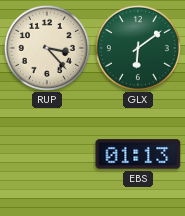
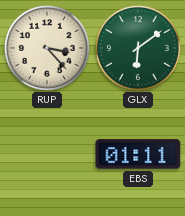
EBS: 01:13 -> 01:11 (138, 154)
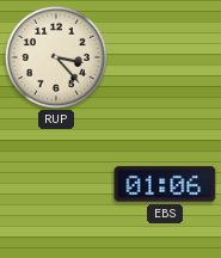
GLX: 6:09 -> none (138, 48)
EBS: 01:11 -> 01:06 (165, 184)
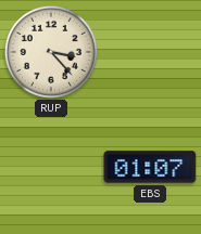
EBS: 01:06 -> 01:07 (150, 167)
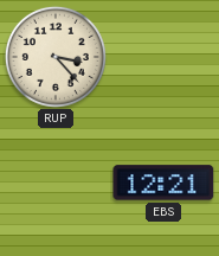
EBS: 01:07 -> 12:21 (163, 183)
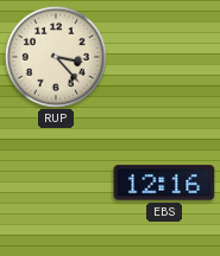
EBS: 12:21 -> 12:16 (164, 183)
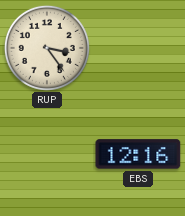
RUP: 3:23 -> 3:24 (47, 48)
